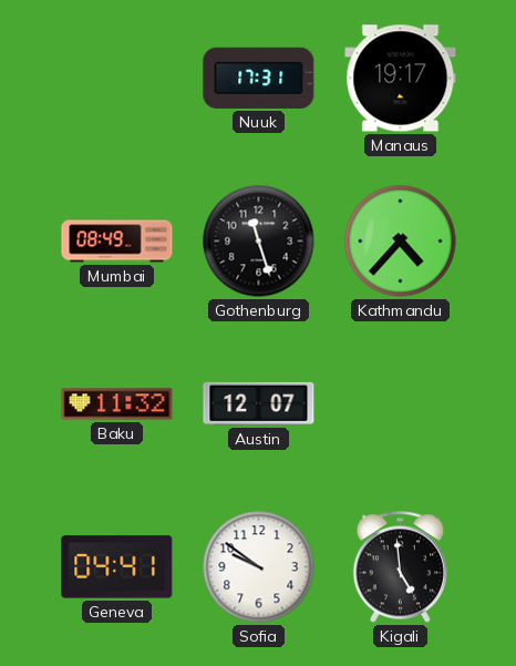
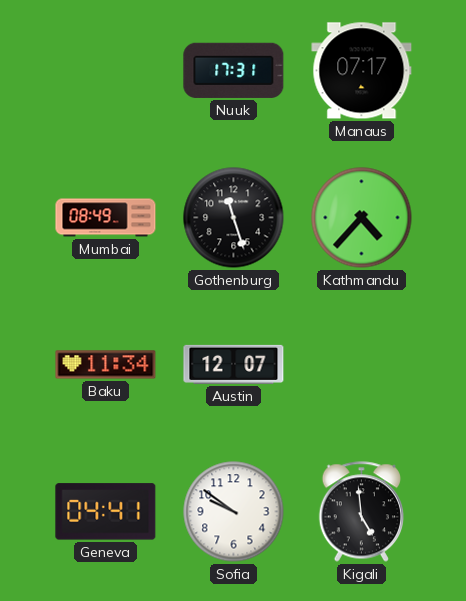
Manaus: 19:17 -> 07:17 (362, 71)
Baku: 11:32 -> 11:34 (106, 365)
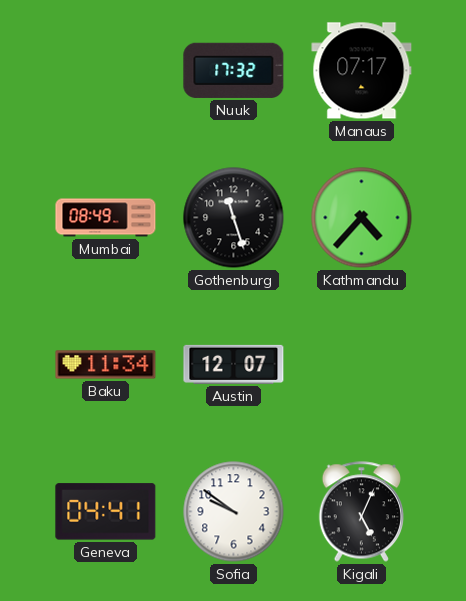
Nuuk: 17:31 -> 17:32 (234, 70)
Kigali: 4:59 -> 5:04 (361, 512)
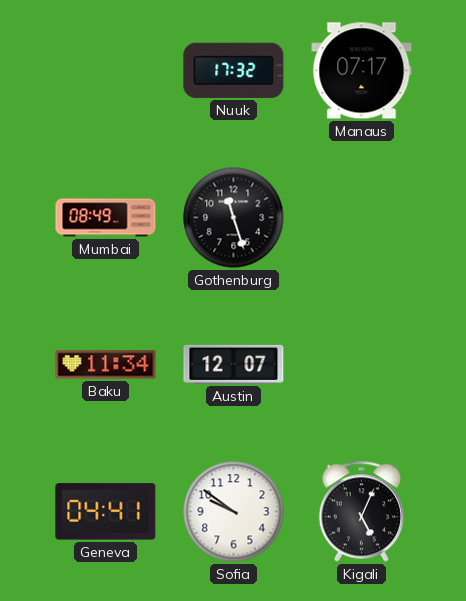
Kathmandu: 4:37 -> none (362, 218)
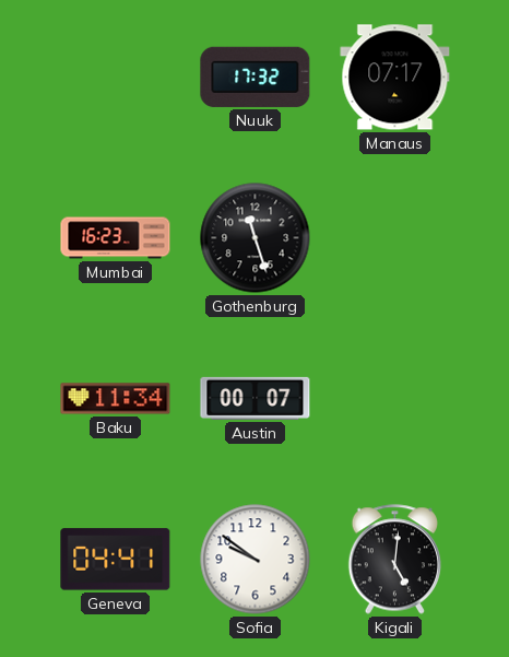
Mumbai: 08:49 -> 16:23 (116, 238)
Austin: 12:07 -> 00:07 (256, 398)
Kigali: 5:04 -> 5:01 (394, 560)
